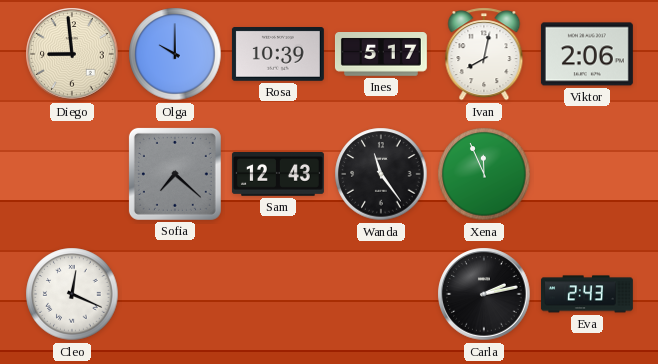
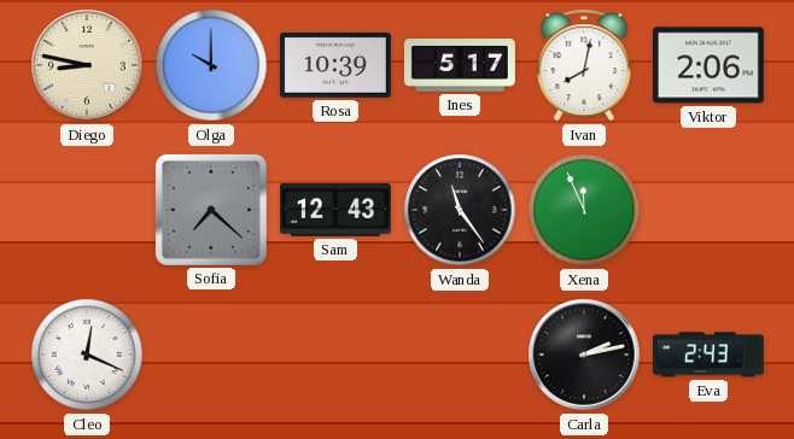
Diego: 8:59 -> 8:47 (87, 65)
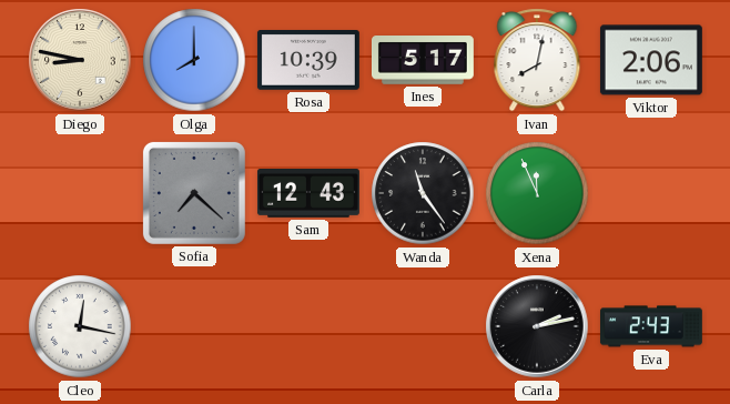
Olga: 10:00 -> 8:00 (194, 60)
Cleo: 12:19 -> 12:17 (80, 326)
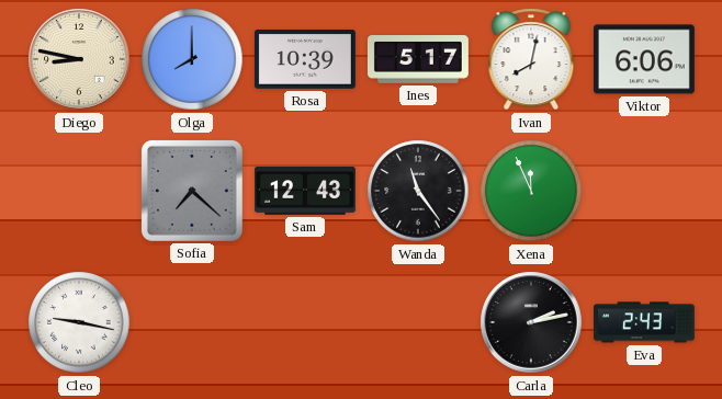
Viktor: 2:06 -> 6:06 (644, 59)
Cleo: 12:17 -> 9:17 (79, 322)
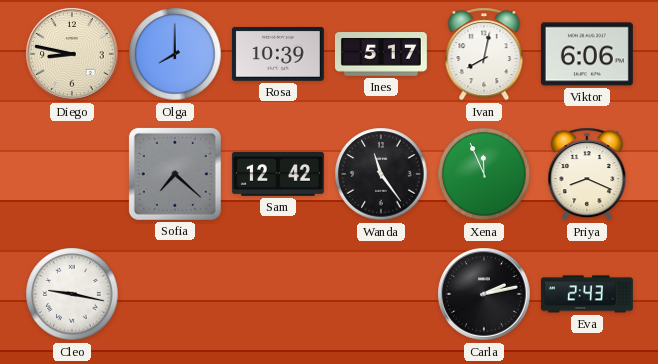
Sam: 12:43 -> 12:42 (278, 175)
Priya: none -> 8:19 (587, 174)
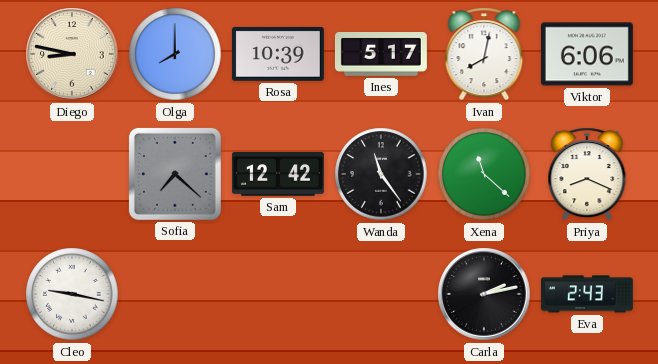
Xena: 11:56 -> 11:22 (484, 174)
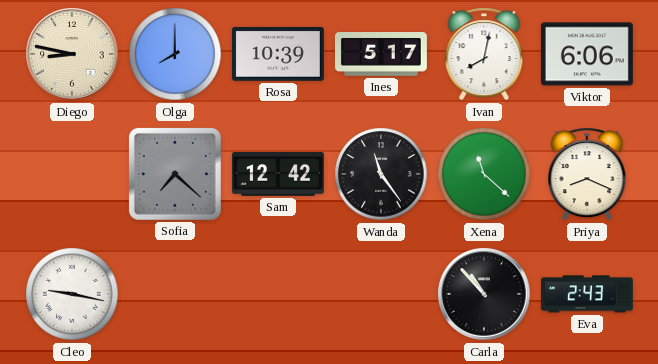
Carla: 2:13 -> 10:53 (484, 294)
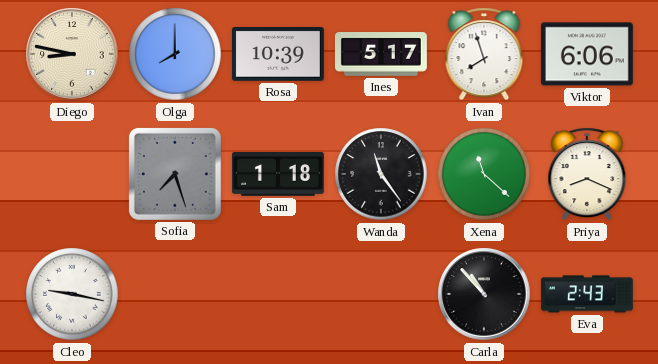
Ivan: 8:02 -> 7:57 (484, 54)
Sofia: 7:22 -> 7:27 (175, 174)
Sam: 12:42 -> 1:18 (278, 175)
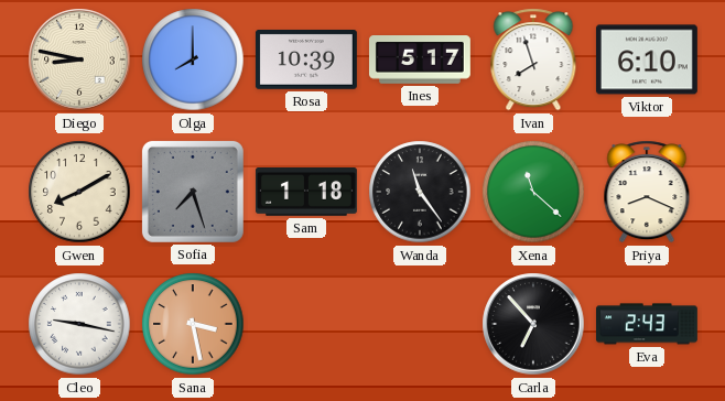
Viktor: 6:06 -> 6:10 (647, 59)
Gwen: none -> 8:10 (79, 192)
Sana: none -> 3:28 (193, 324)
Carla: 10:53 -> 6:53 (533, 324)
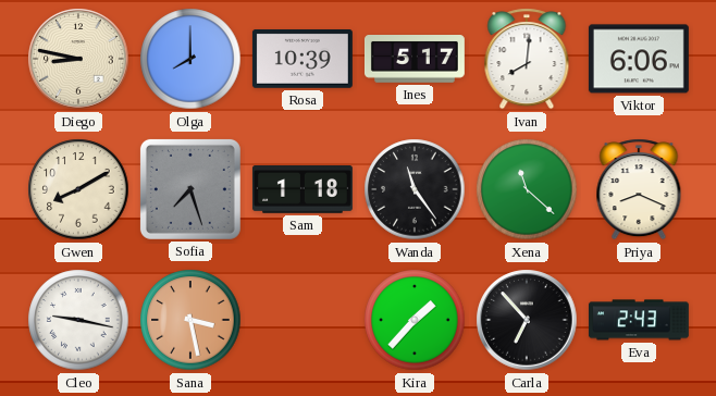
Ivan: 7:57 -> 8:01 (527, 59)
Viktor: 6:10 -> 6:06 (639, 59)
Kira: none -> 1:37 (415, 320)
